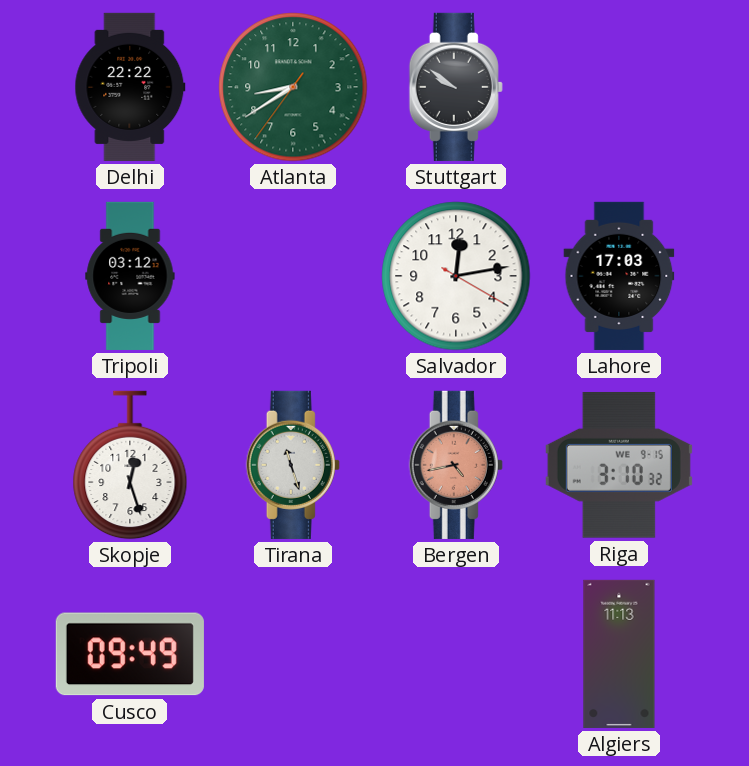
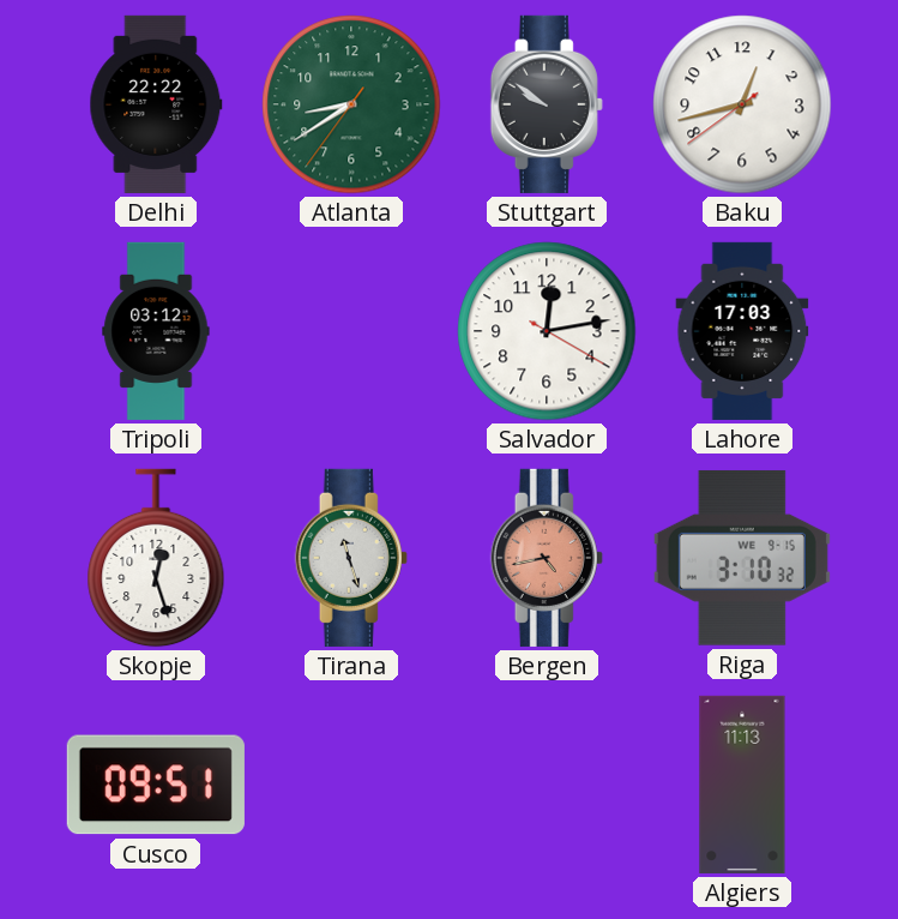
Baku: none -> 12:42 (742, 104)
Cusco: 09:49 -> 09:51 (156, 785)
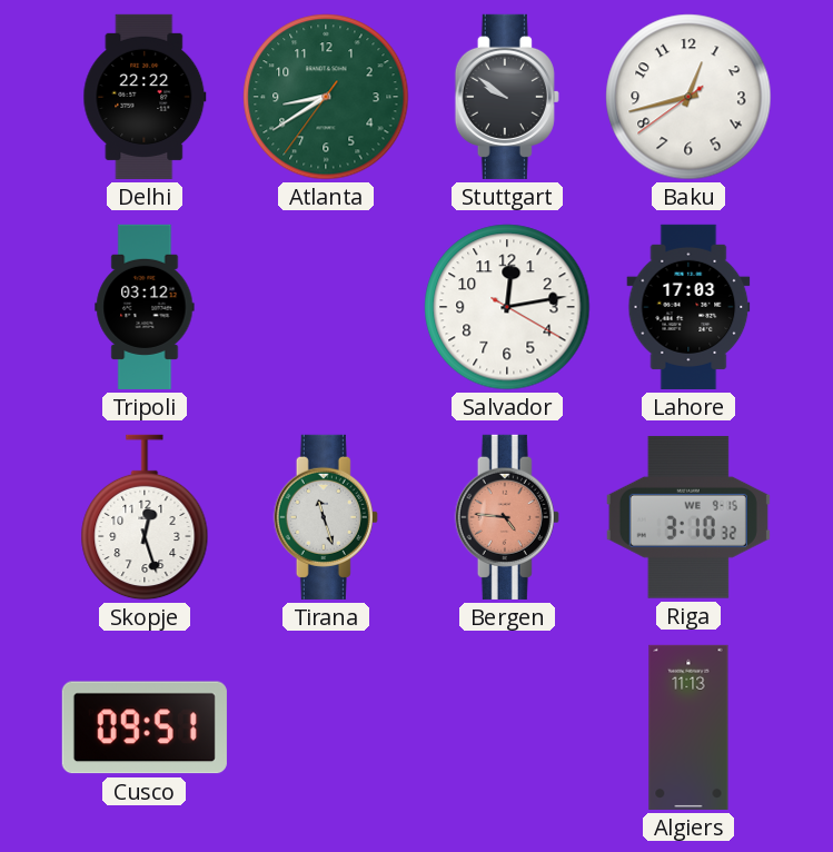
Bergen: 4:43 -> 4:46 (507, 517)
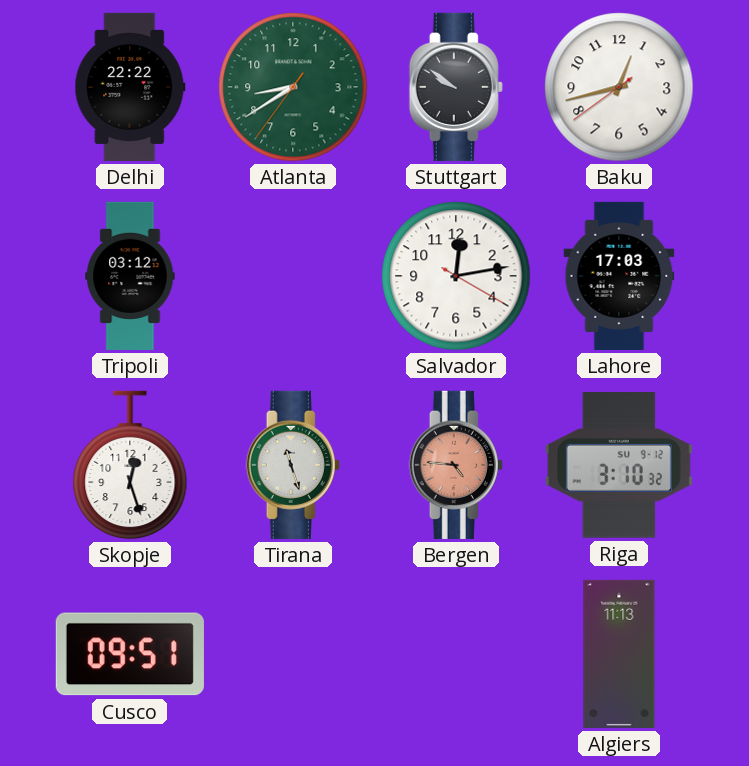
Riga date: WE 9-15 -> SU 9-12 (619, 465)
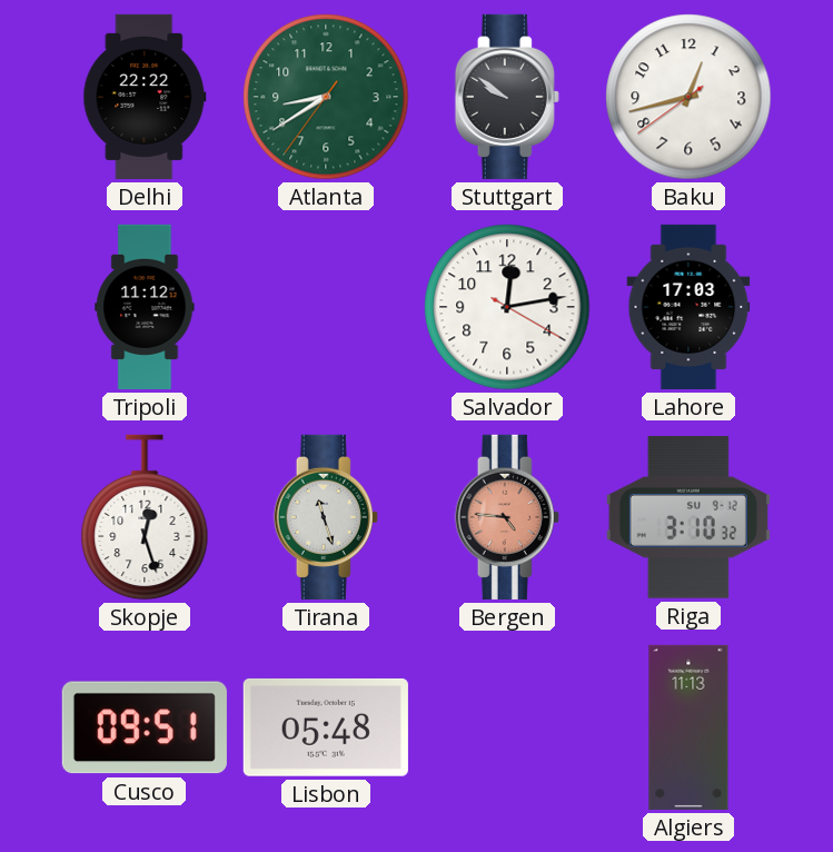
Tripoli: 03:12 -> 11:12 (145, 307)
Lisbon: none -> 05:48 (326, 727)
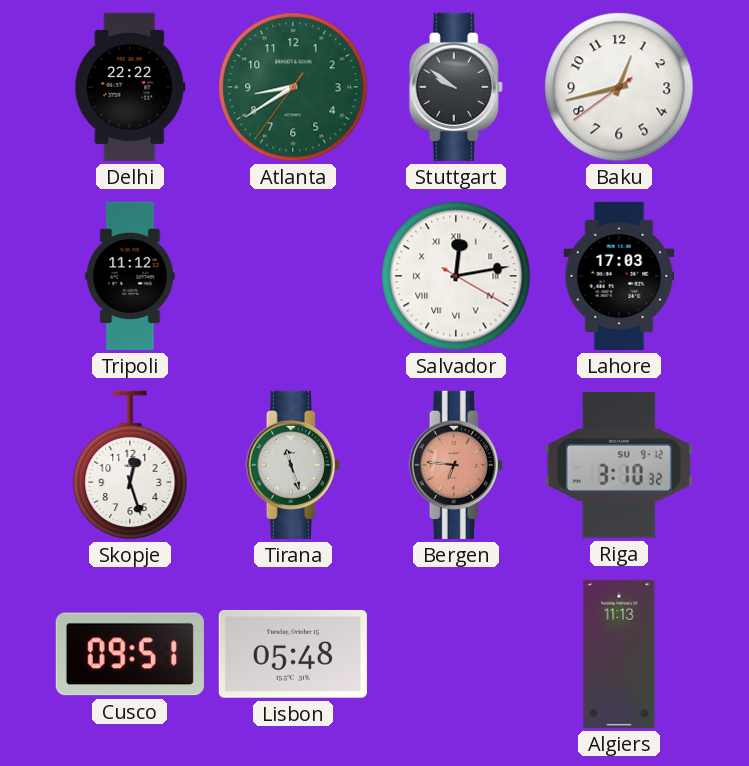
Salvador numerals: Arabic -> Roman (456, 276)
Bergen: 4:46 -> 6:46 (456, 465)
